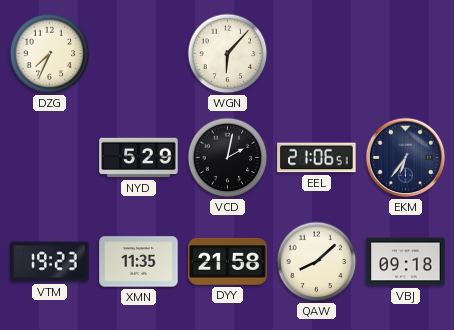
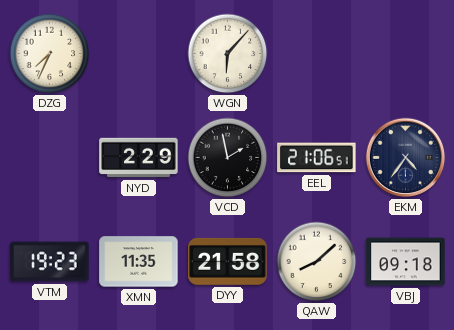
NYD: 5:29 -> 2:29 (139, 158)
VCD: 2:02 -> 1:58 (228, 158)
EKM: 6:36 -> 4:36 (406, 158)
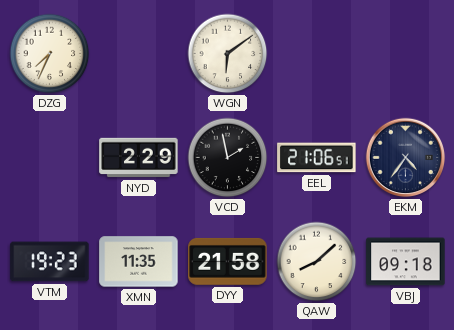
WGN: 6:07 -> 6:09 (228, 54)
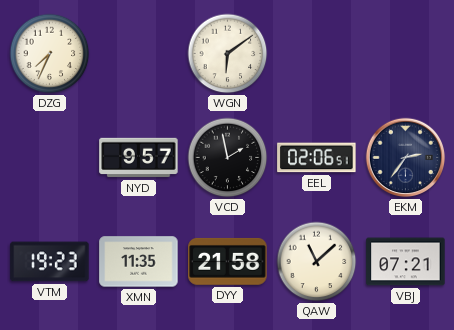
NYD: 2:29 -> 9:57 (139, 158)
EEL: 21:06 -> 02:06 (317, 158)
EKM: 4:36 -> 2:36 (406, 158)
QAW: 8:08 -> 11:08 (317, 262)
VBJ: 09:18 -> 07:21 (406, 262)
